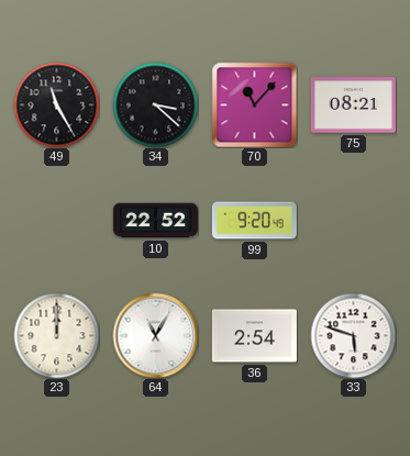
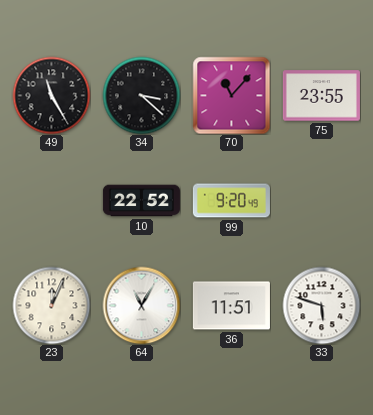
75: 08:21 -> 23:55 (321, 96)
23: 12:00 -> 12:04 (51, 305)
36: 2:54 -> 11:51 (231, 306)
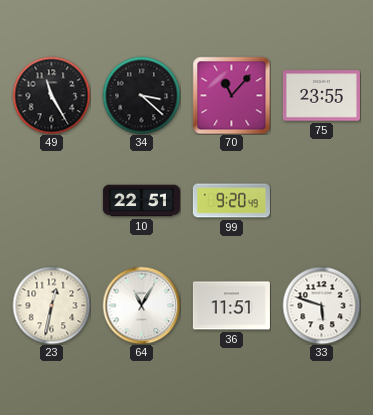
10: 22:52 -> 22:51 (141, 201)
23: 12:04 -> 12:32 (51, 305)
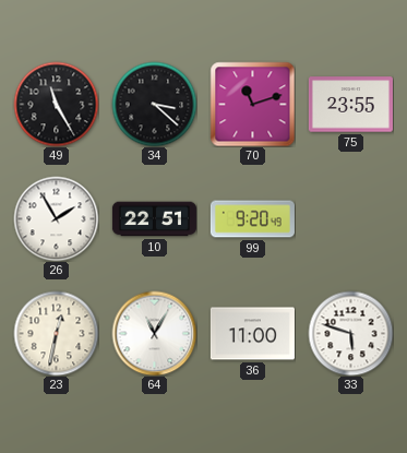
70: 11:07 -> 11:12 (252, 104)
26: none -> 1:55 (56, 218)
36: 11:51 -> 11:00 (252, 334)
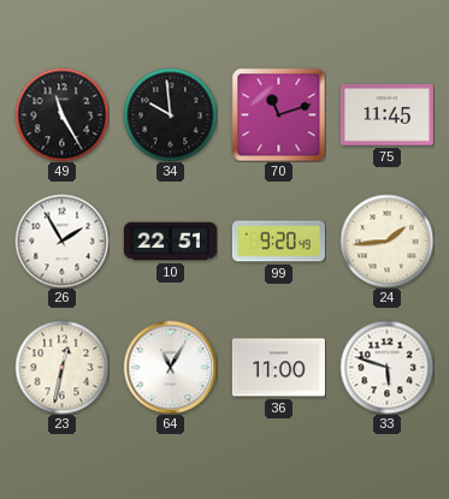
34: 3:22 -> 9:59 (170, 114)
75: 23:55 -> 11:45 (386, 115)
24: none -> 1:44 (386, 240)
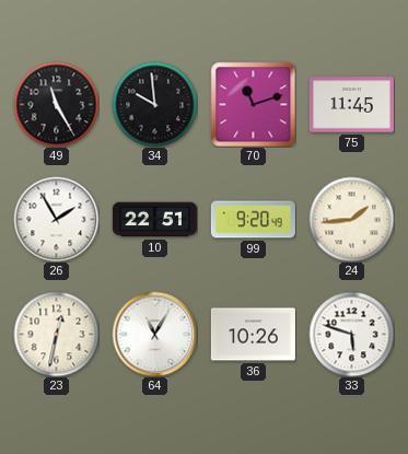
36: 11:00 -> 10:26 (253, 335)
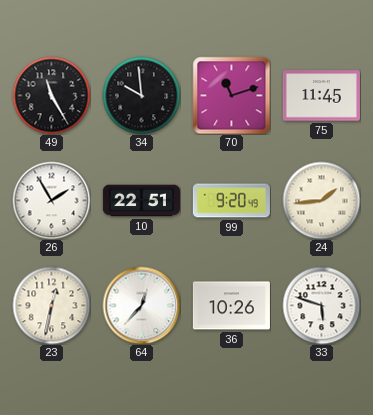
64: 11:05 -> 12:37 (141, 305)
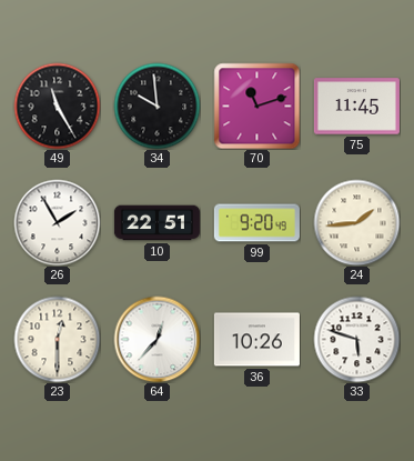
23: 12:32 -> 12:30 (57, 339)
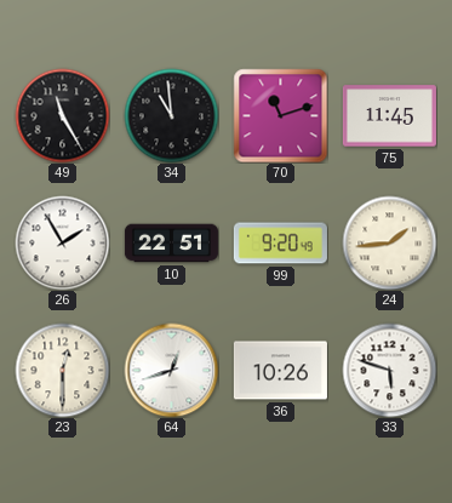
34: 9:59 -> 10:59 (171, 115)
64: 12:37 -> 12:42 (171, 370)
